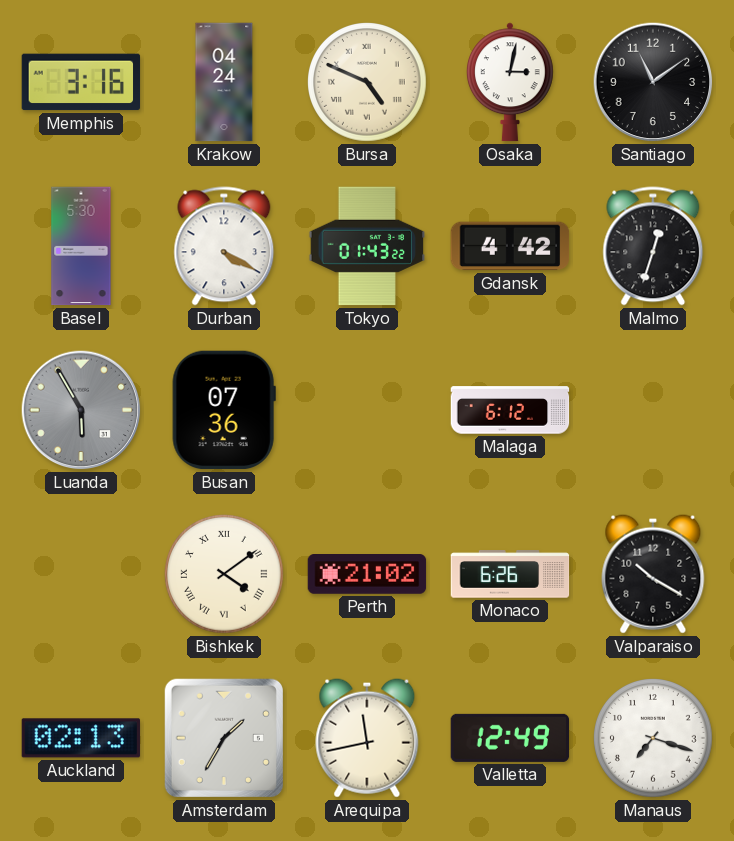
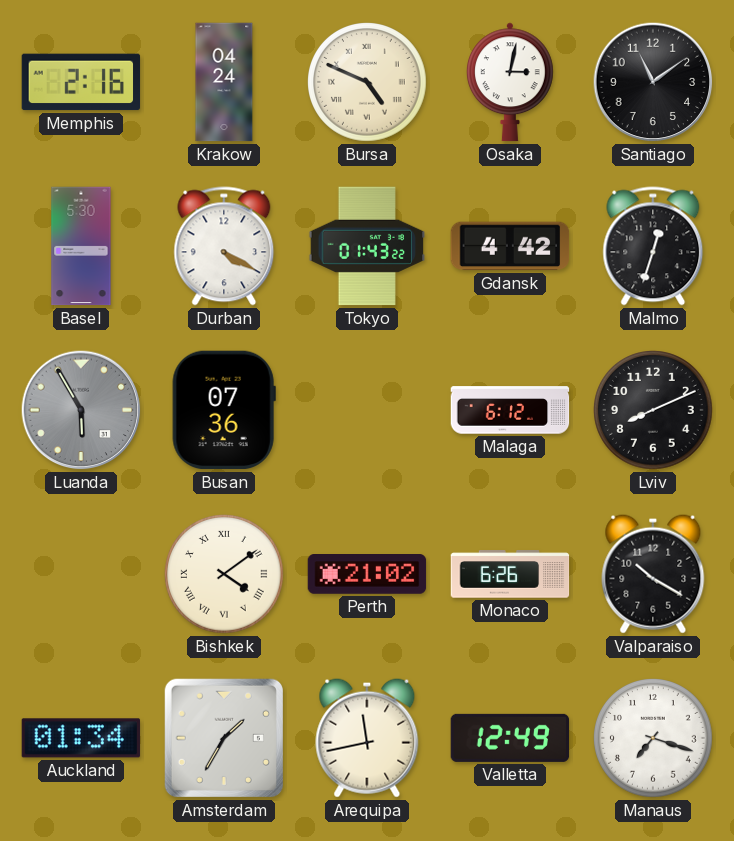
Memphis: 3:16 -> 2:16 (81, 82)
Lviv: none -> 8:11 (654, 411)
Auckland: 02:13 -> 01:34 (81, 738)
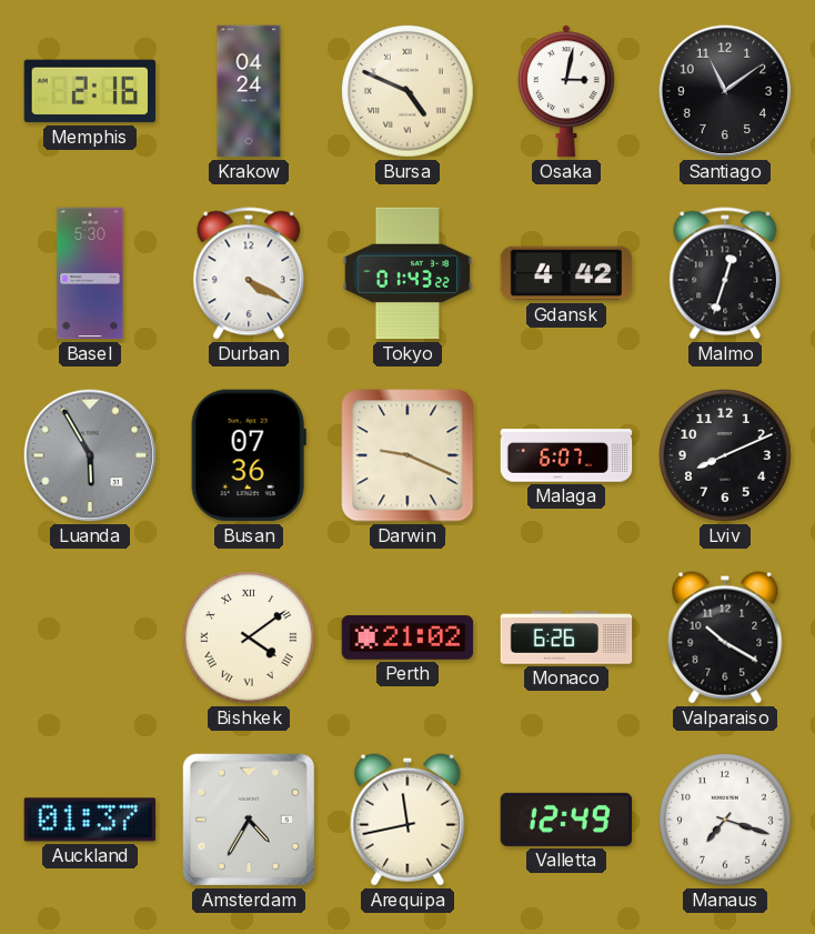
Darwin: none -> 9:19 (407, 455)
Malaga: 6:12 -> 6:07 (566, 455)
Auckland: 01:34 -> 01:37 (90, 820)
Amsterdam: 1:35 -> 4:35 (249, 820)
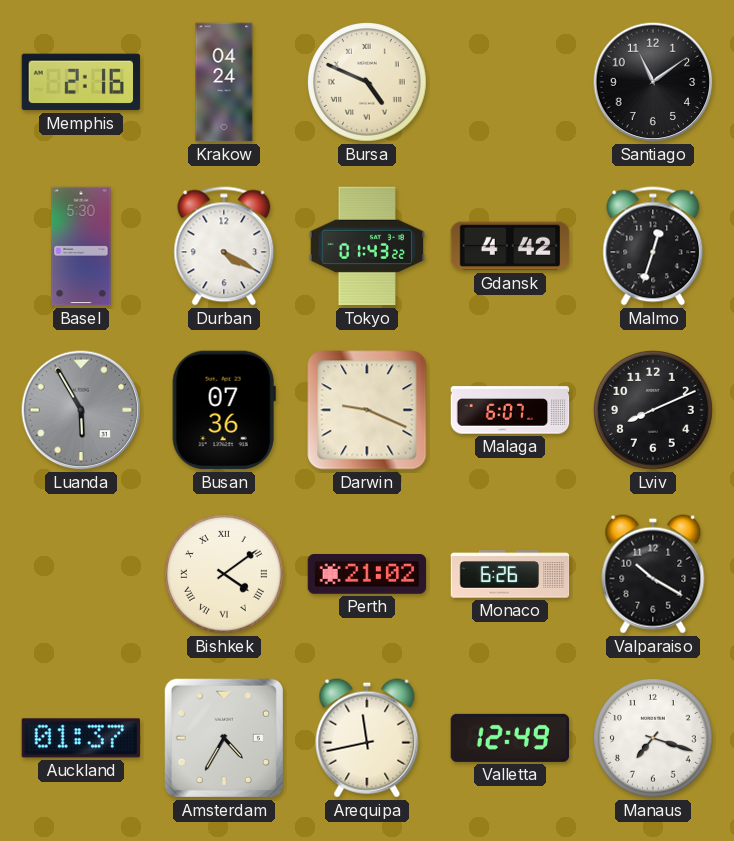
Osaka: 3:02 -> none (566, 91)
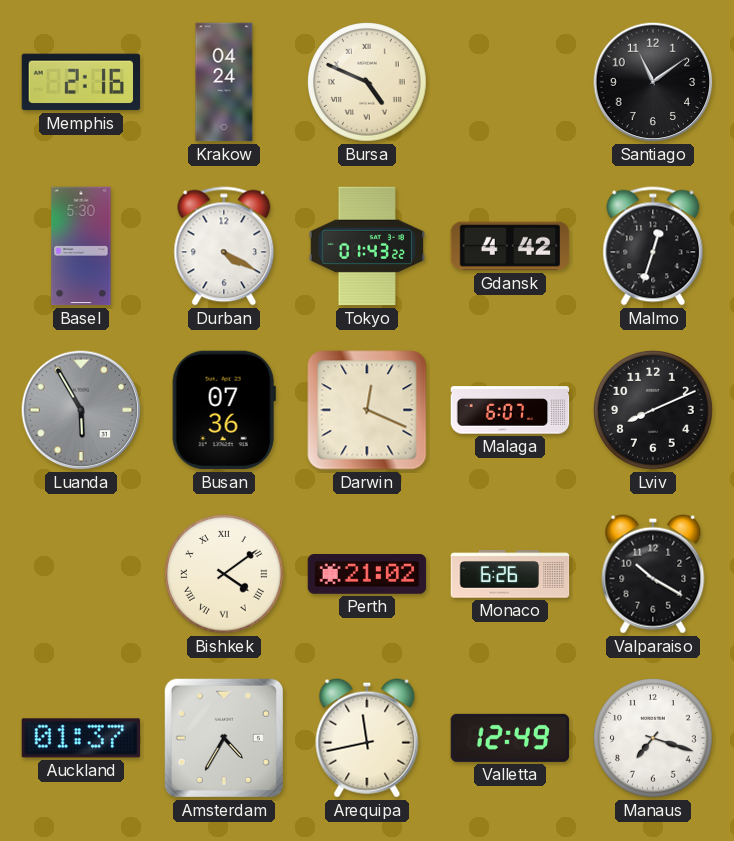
Darwin: 9:19 -> 12:19 (367, 410)
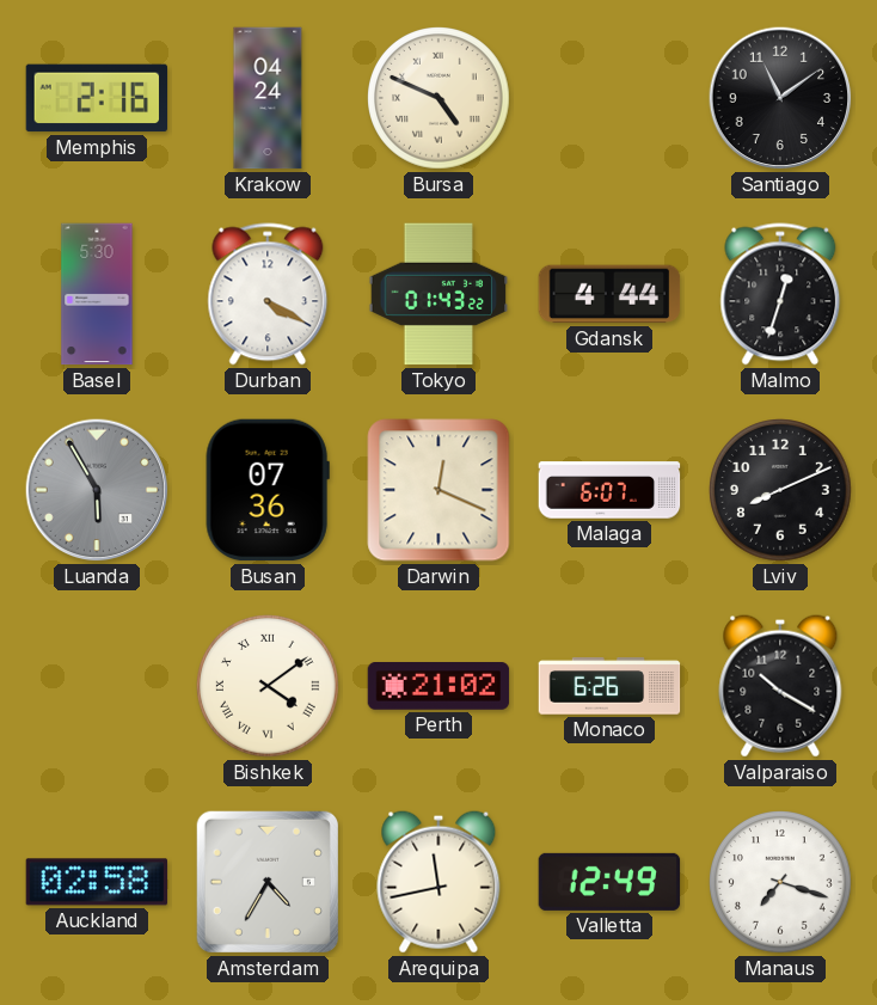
Gdansk: 4:42 -> 4:44 (609, 294)
Auckland: 01:37 -> 02:58 (97, 882)
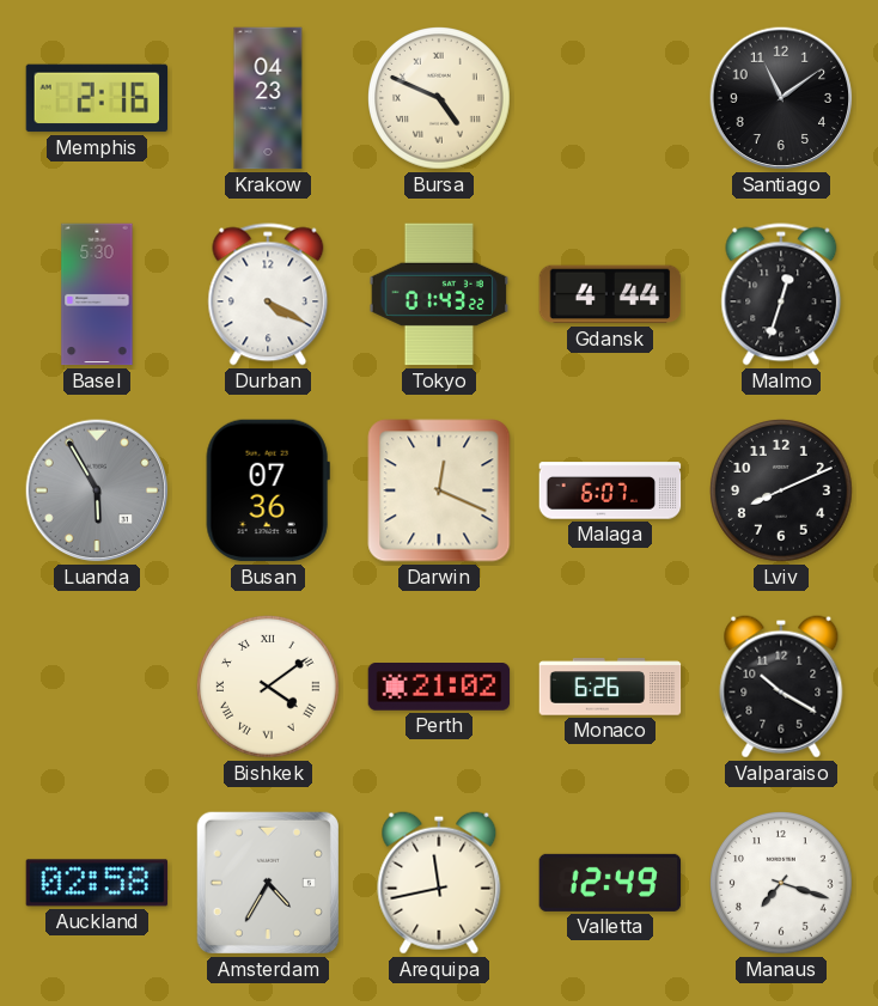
Krakow: 04:24 -> 04:23 (268, 98)
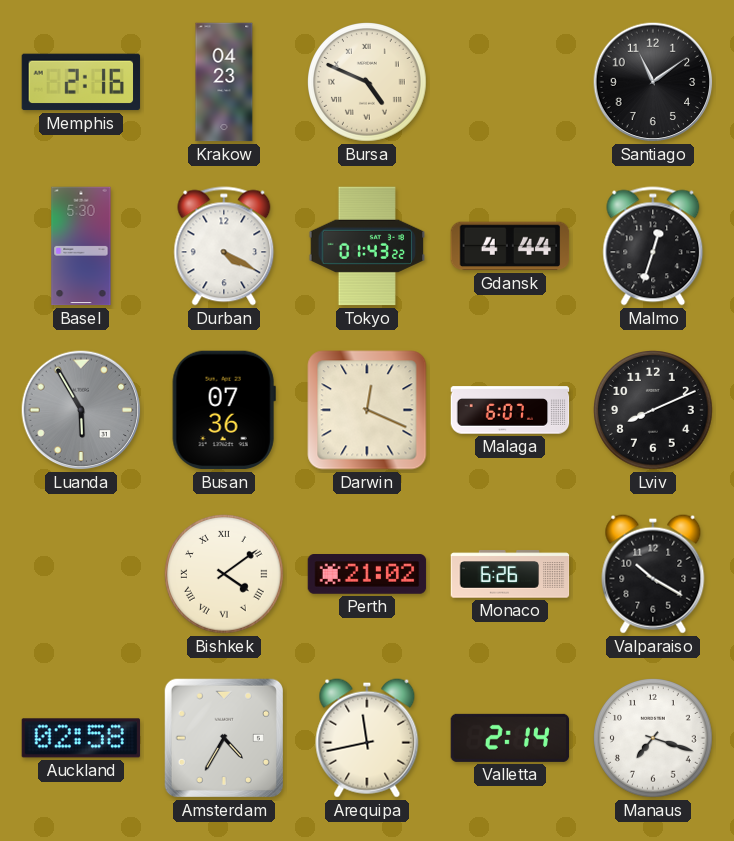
Valletta: 12:49 -> 2:14 (510, 738)
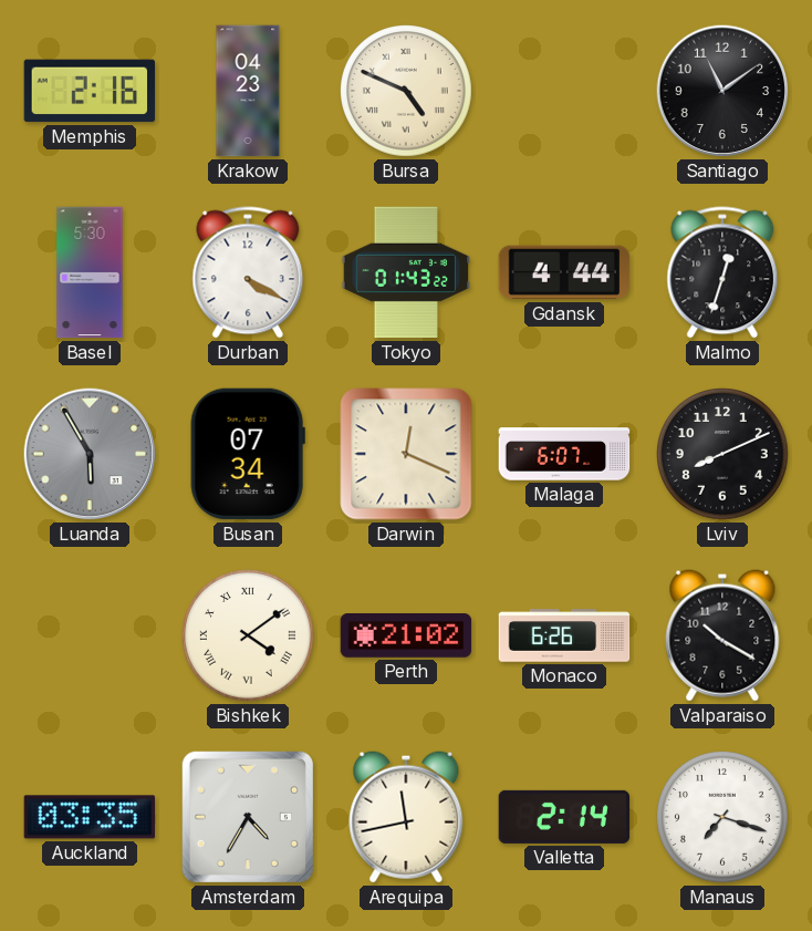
Busan: 07:36 -> 07:34 (248, 454)
Auckland: 02:58 -> 03:35 (90, 817)
